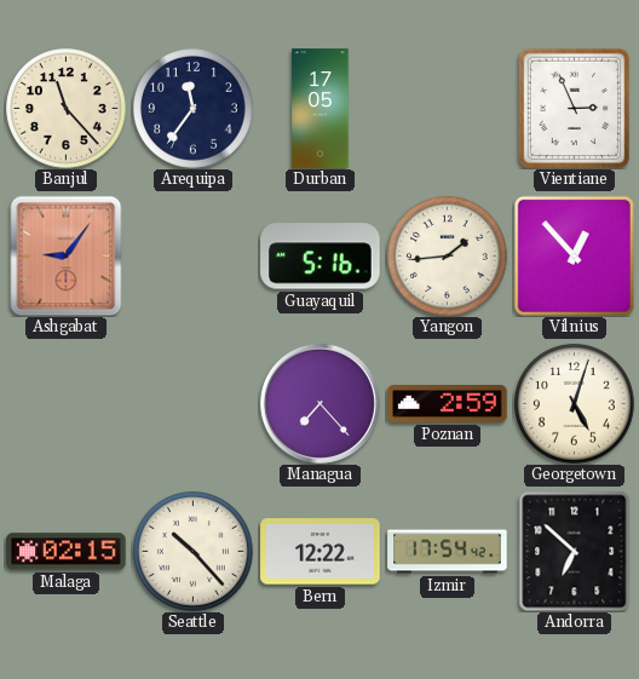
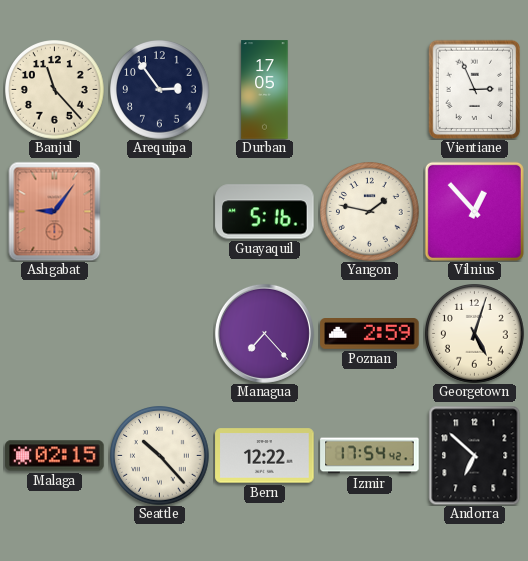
Arequipa: 11:36 -> 2:54 (160, 90)
Yangon: 1:44 -> 1:47 (370, 212)
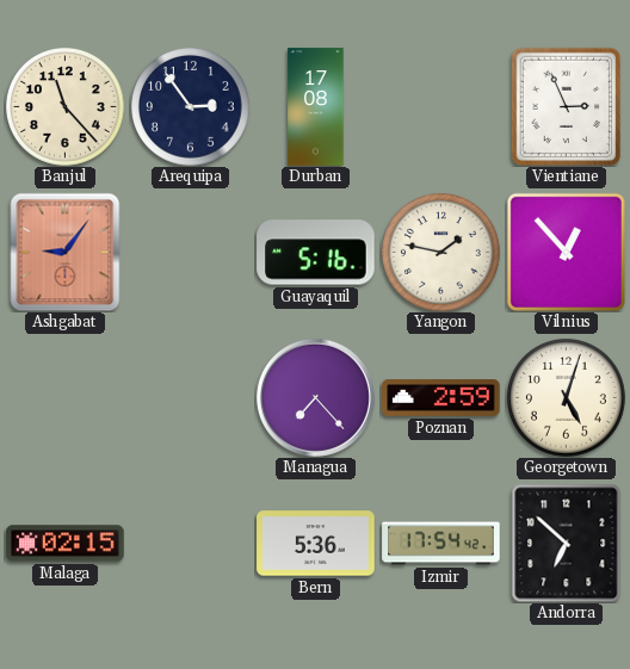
Durban: 17:05 -> 17:08 (316, 107)
Seattle: 10:23 -> none (160, 456)
Bern: 12:22 -> 5:36 (316, 544)
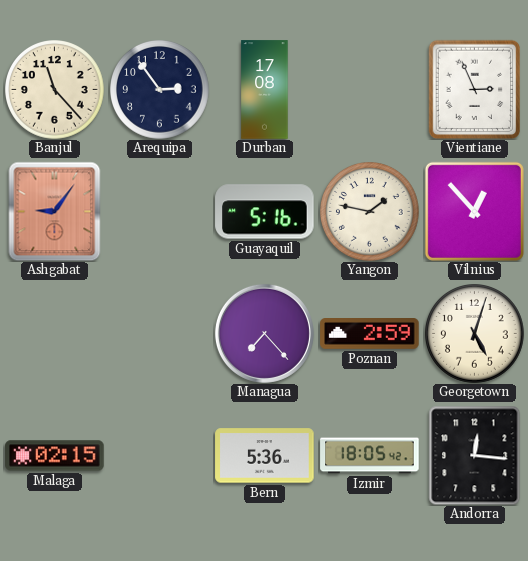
Izmir: 17:54 -> 18:05 (370, 456)
Andorra: 6:52 -> 12:16 (475, 455)
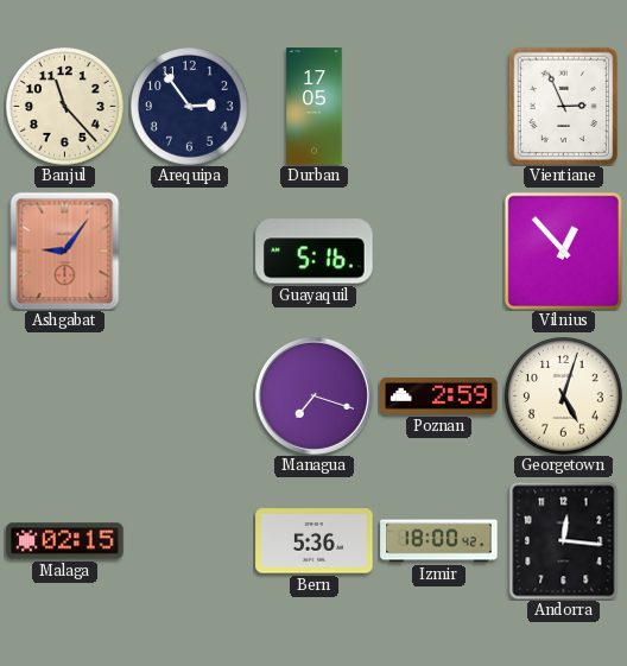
Durban: 17:08 -> 17:05 (315, 107)
Yangon: 1:47 -> none (370, 212)
Managua: 7:23 -> 7:18 (313, 395)
Izmir: 18:05 -> 18:00 (439, 541)
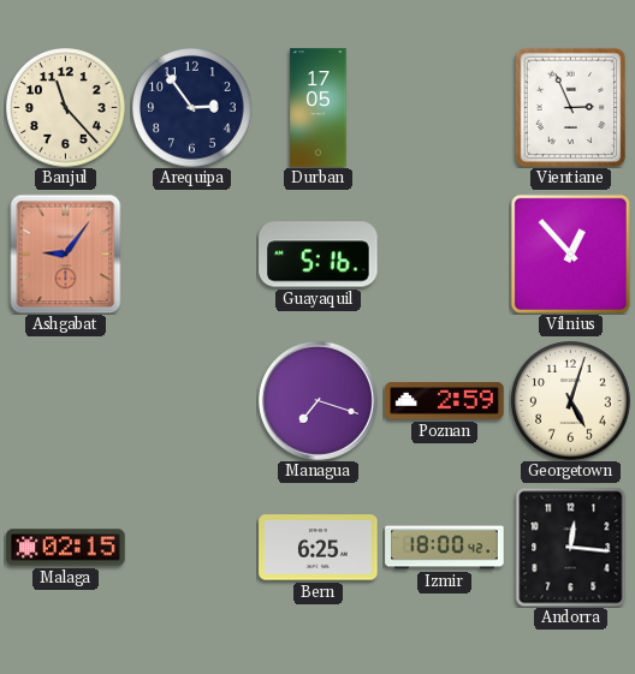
Bern: 5:36 -> 6:25 (319, 548)
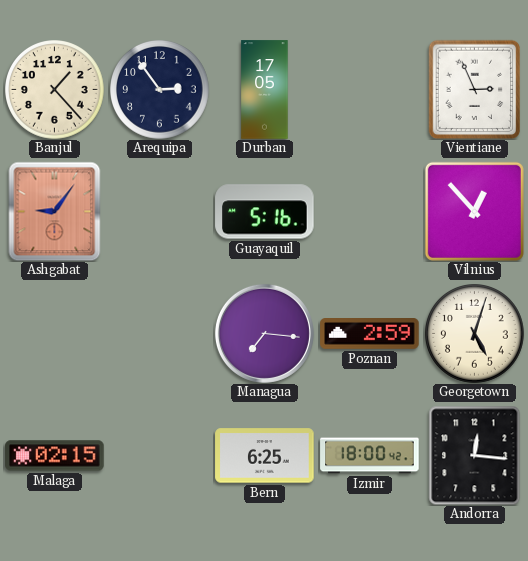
Banjul: 11:23 -> 1:23 (55, 90)
Managua: 7:18 -> 7:16 (264, 333)
